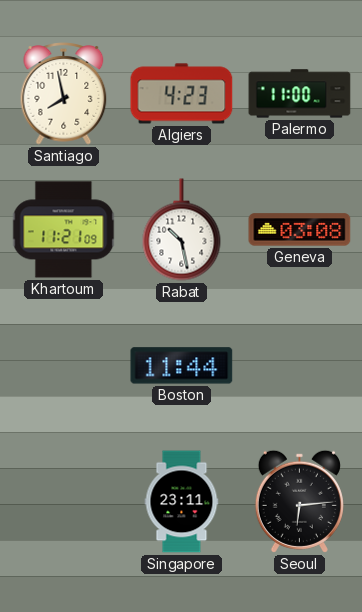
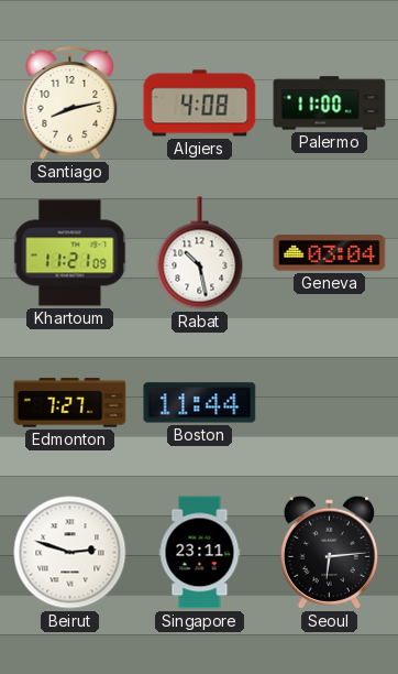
Santiago: 7:58 -> 8:13 (70, 104)
Algiers: 4:23 -> 4:08 (200, 104)
Geneva: 03:08 -> 03:04 (330, 253)
Edmonton: none -> 7:27 (70, 403)
Beirut: none -> 2:48 (70, 553)
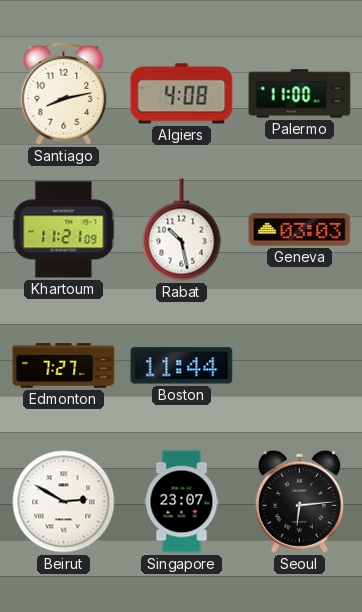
Geneva: 03:04 -> 03:03 (300, 230)
Beirut: 2:48 -> 2:50 (64, 502)
Singapore: 23:11 -> 23:07 (182, 502)
